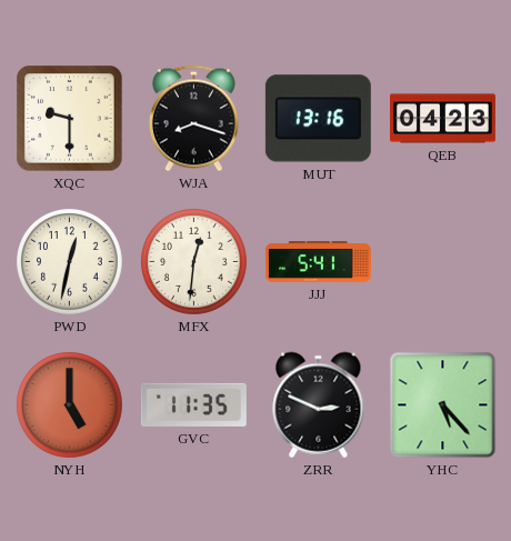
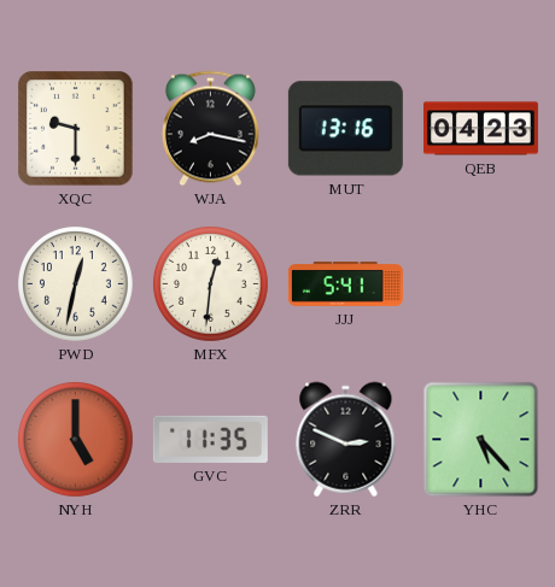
WJA: 8:18 -> 8:17 (210, 129)
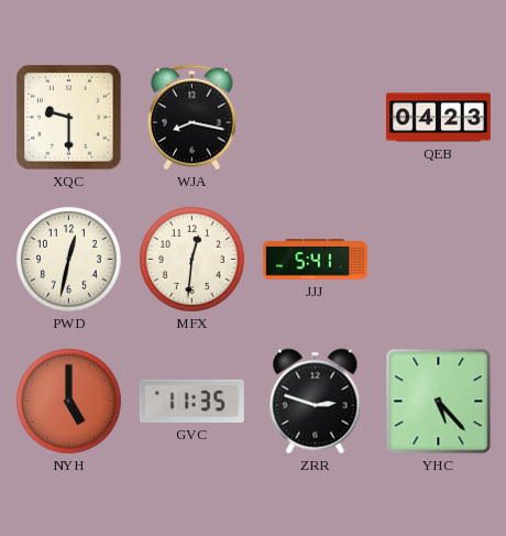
MUT: 13:16 -> none (345, 129)
ZRR: 2:49 -> 2:48 (316, 402)
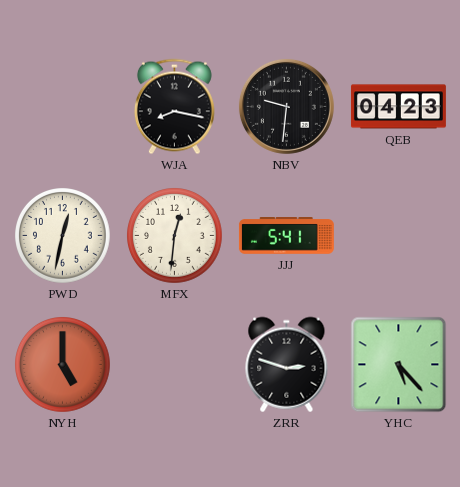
XQC: 9:30 -> none (69, 118)
NBV: none -> 9:31 (286, 106)
GVC: 11:35 -> none (191, 401)
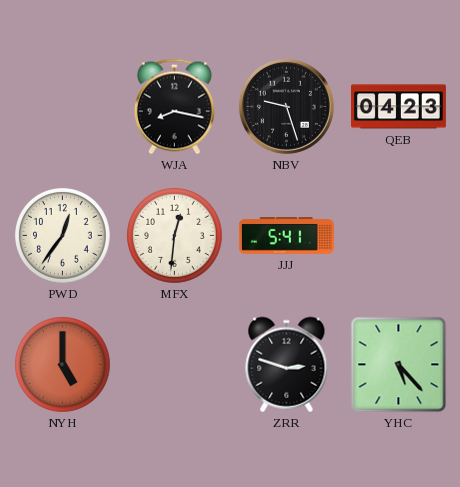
NBV: 9:31 -> 9:27 (286, 106)
PWD: 12:32 -> 12:36 (63, 236)
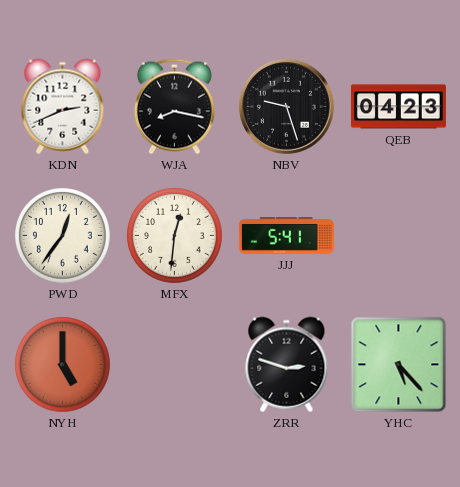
KDN: none -> 2:41 (63, 107)
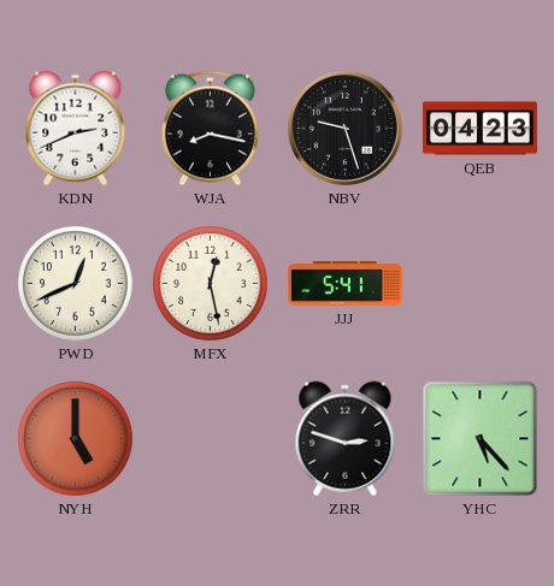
PWD: 12:36 -> 12:41 (76, 284)
MFX: 12:31 -> 12:28 (211, 284)
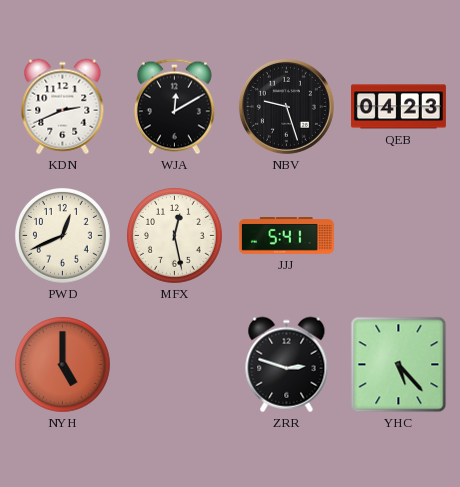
WJA: 8:17 -> 12:10 (174, 107)
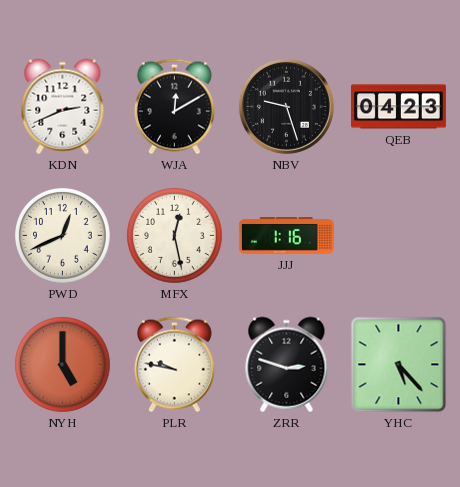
JJJ: 5:41 -> 1:16 (286, 236)
PLR: none -> 9:47 (174, 365)
